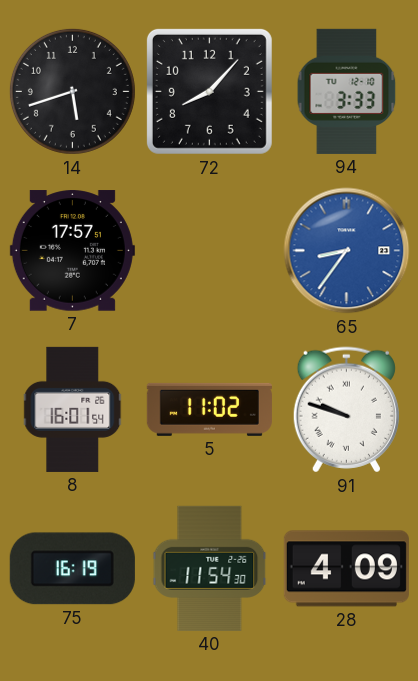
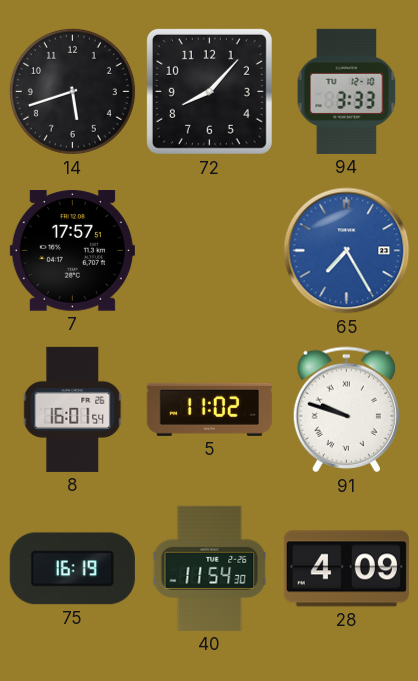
65: 8:36 -> 7:25 (347, 251)
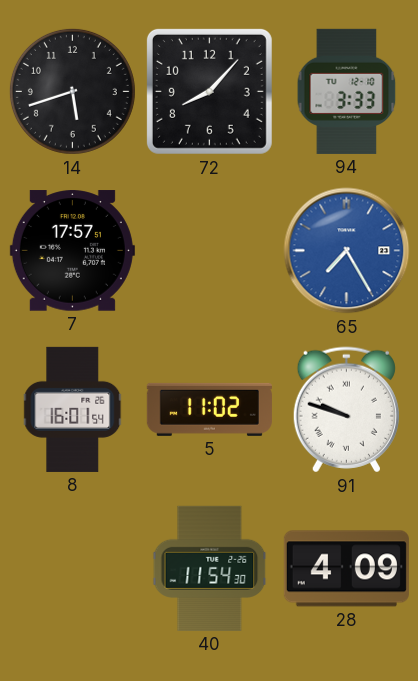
75: 16:19 -> none (72, 569)
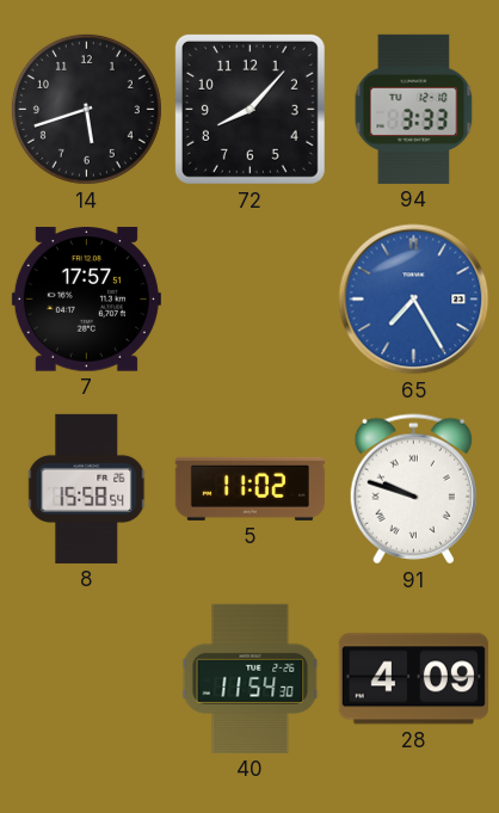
8: 16:01 -> 15:58 (87, 488)
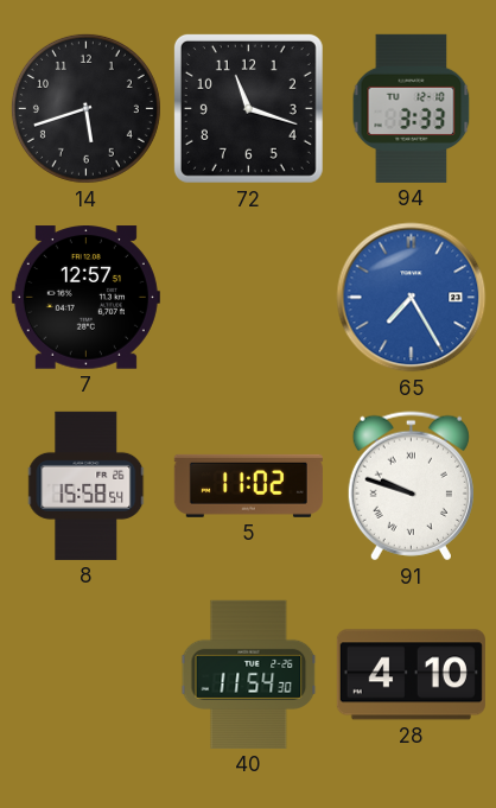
72: 8:07 -> 11:18 (248, 108)
7: 17:57 -> 12:57 (85, 298)
28: 4:09 -> 4:10 (411, 675)
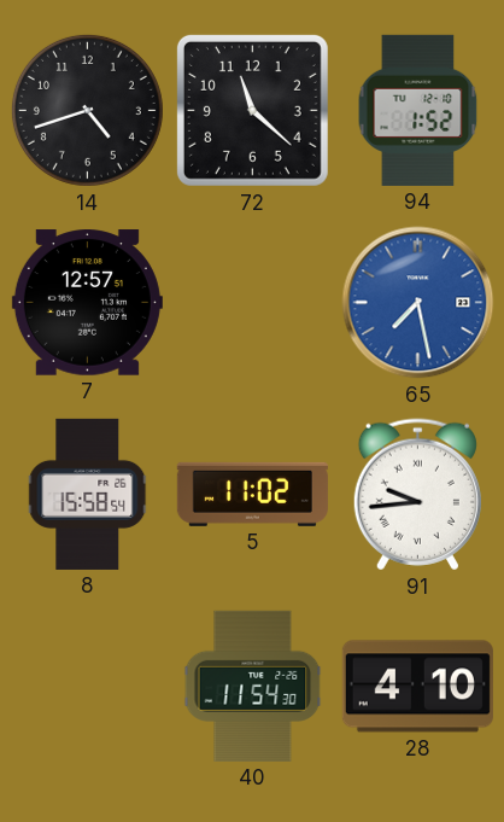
14: 5:42 -> 4:42 (87, 110)
72: 11:18 -> 11:22 (252, 110)
94: 3:33 -> 1:52 (418, 110)
65: 7:25 -> 7:28 (418, 303)
91: 9:48 -> 9:44 (417, 495)
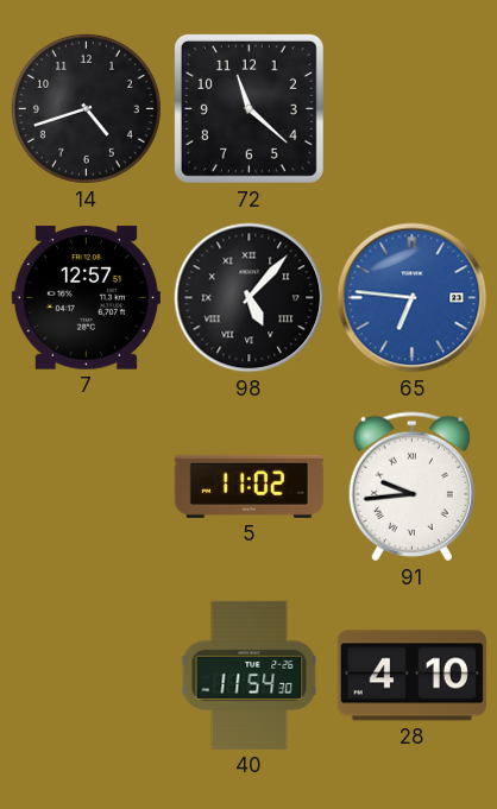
94: 1:52 -> none (418, 110)
98: none -> 5:07 (250, 298)
65: 7:28 -> 6:46 (413, 298)
8: 15:58 -> none (88, 494)
